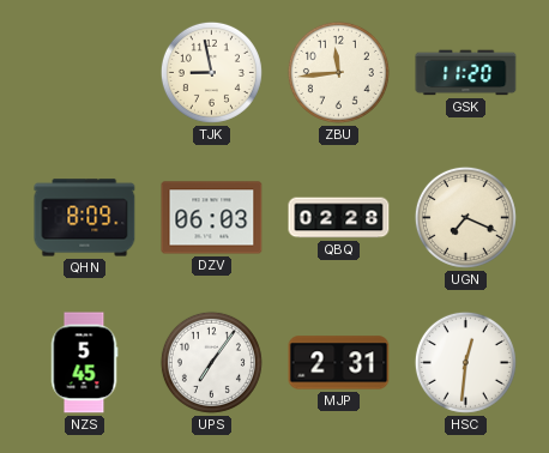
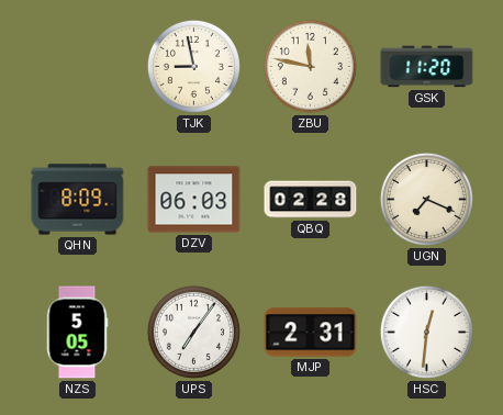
ZBU: 11:44 -> 11:47 (310, 66)
NZS: 5:45 -> 5:05 (77, 333)
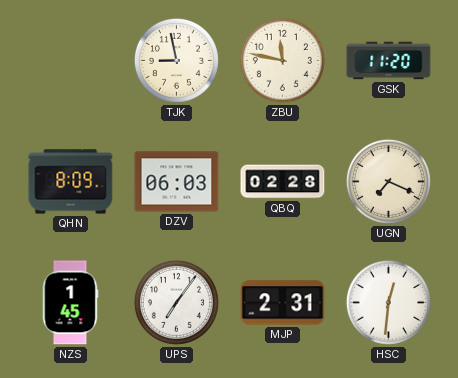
NZS: 5:05 -> 1:45 (70, 303)
